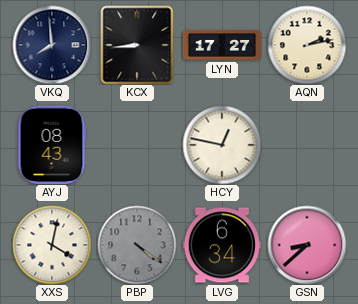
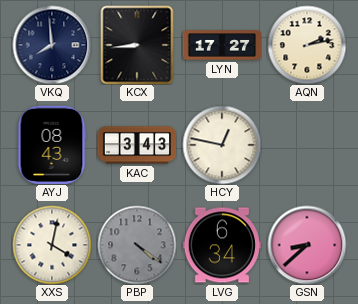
KAC: none -> 3:43 (136, 145)
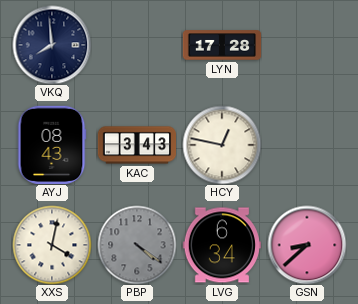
KCX: 8:44 -> none (137, 45)
LYN: 17:27 -> 17:28 (222, 45)
AQN: 2:13 -> none (307, 45)
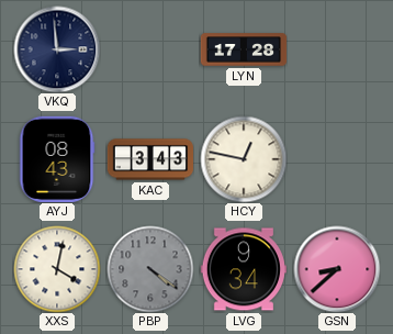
VKQ: 7:59 -> 2:59 (57, 49)
LVG: 6:34 -> 9:34 (244, 269)
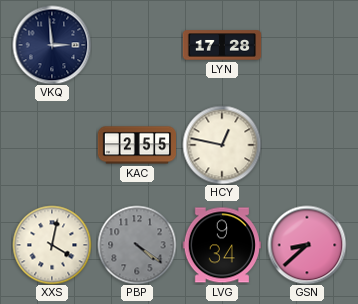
AYJ: 08:43 -> none (57, 158)
KAC: 3:43 -> 2:55 (136, 145)
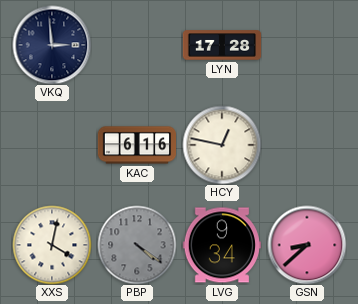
KAC: 2:55 -> 6:16 (136, 145)
